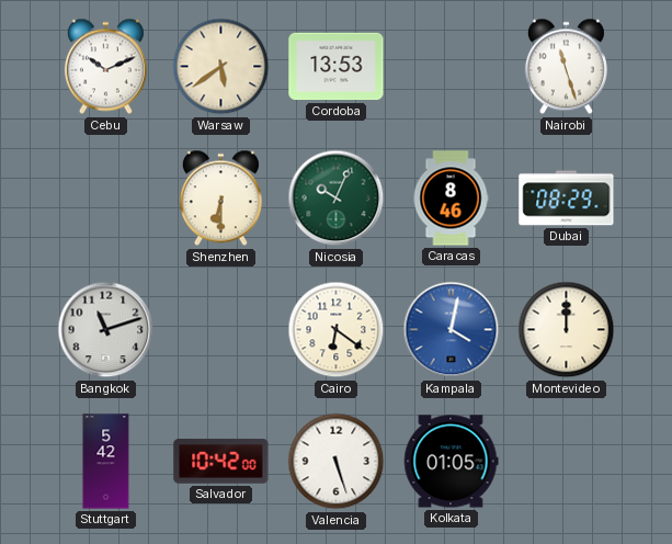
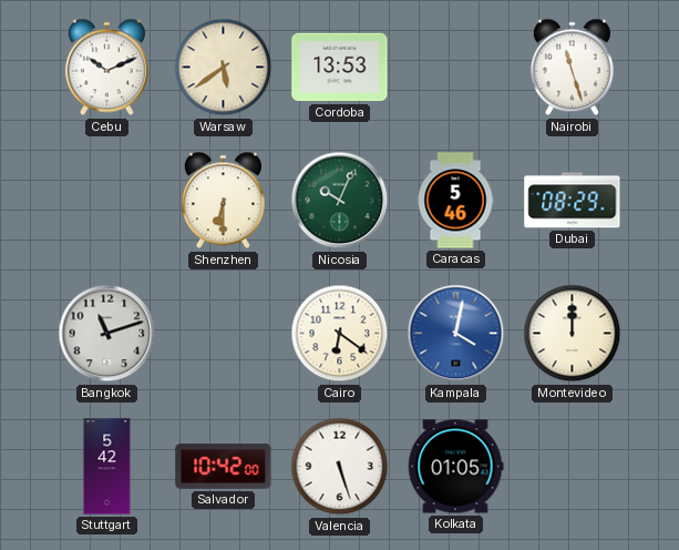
Caracas: 8:46 -> 5:46 (455, 201)
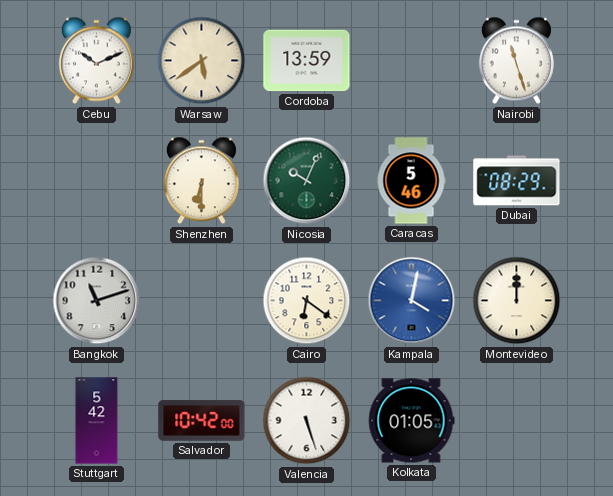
Cordoba: 13:53 -> 13:59 (307, 61)
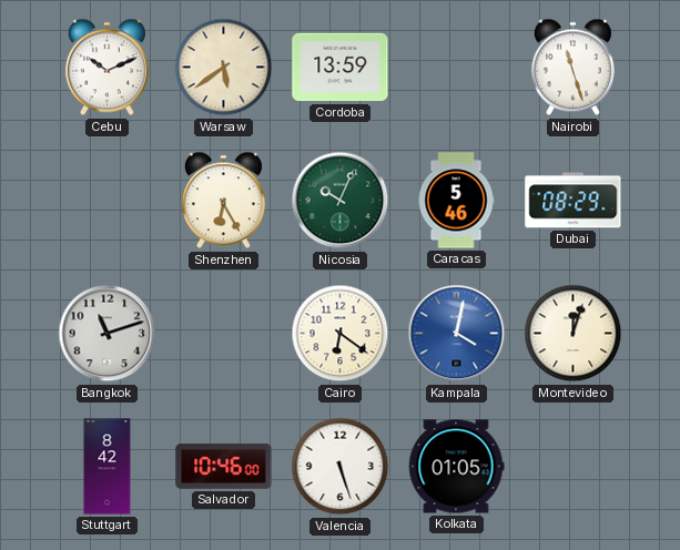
Shenzhen: 6:30 -> 6:25 (223, 201)
Montevideo: 12:00 -> 12:03 (574, 334)
Stuttgart: 5:42 -> 8:42 (108, 467)
Salvador: 10:42 -> 10:46 (224, 467)
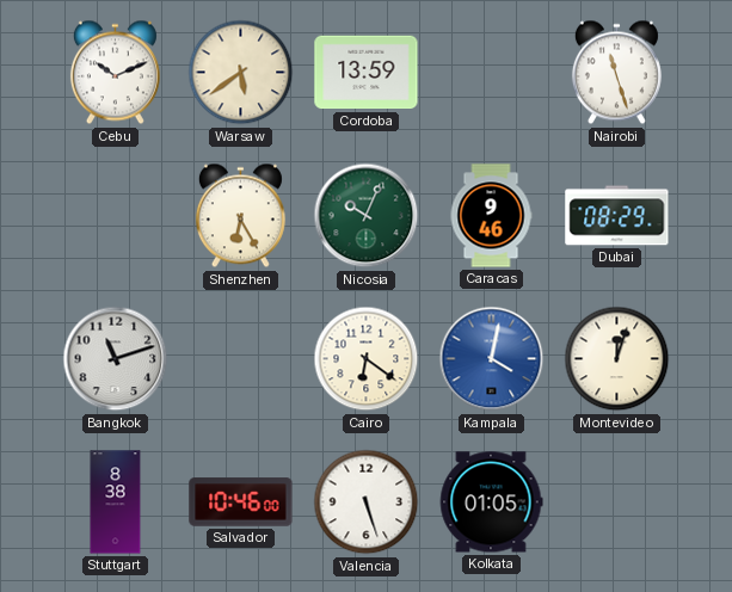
Caracas: 5:46 -> 9:46 (491, 216)
Stuttgart: 8:42 -> 8:38 (116, 502)
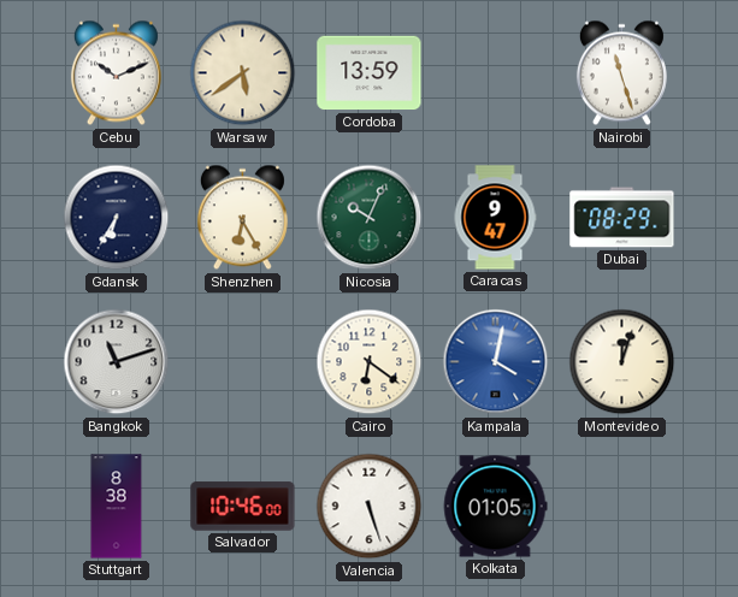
Gdansk: none -> 6:35 (117, 218)
Caracas: 9:46 -> 9:47 (495, 218)
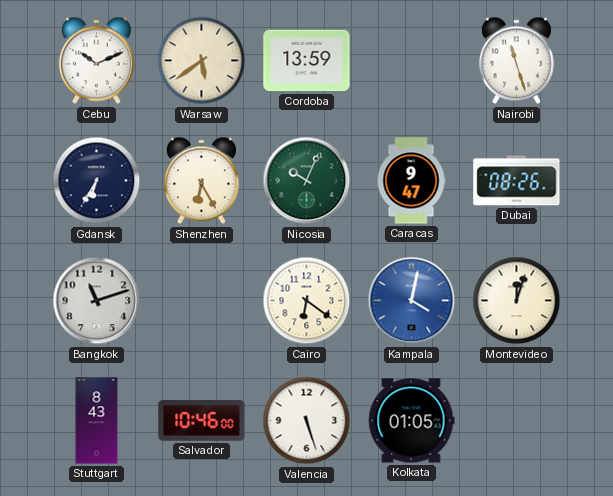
Dubai: 08:29 -> 08:26 (517, 181)
Stuttgart: 8:38 -> 8:43 (97, 421)
